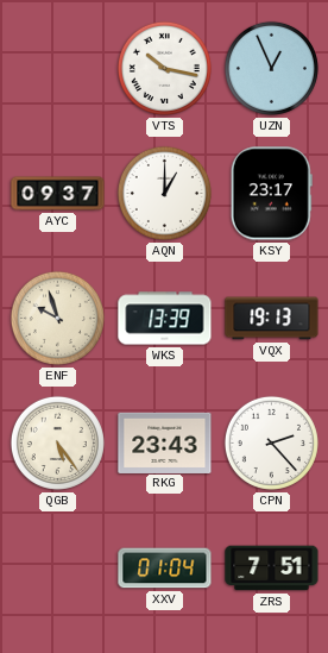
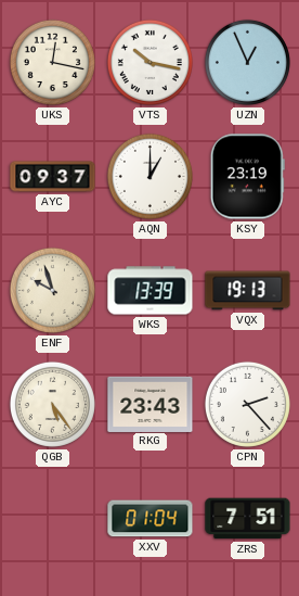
UKS: none -> 12:17 (52, 62)
KSY: 23:17 -> 23:19 (247, 177)
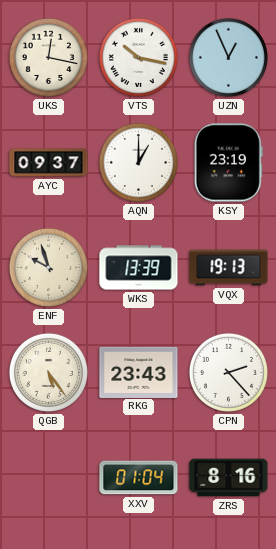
ZRS: 7:51 -> 8:16 (229, 478)
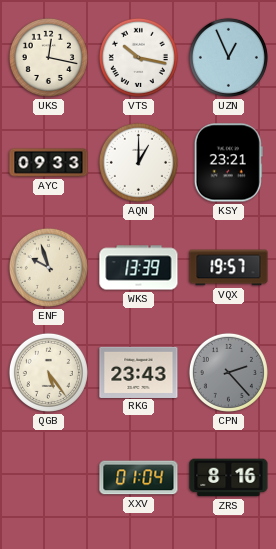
AYC: 09:37 -> 09:33 (49, 163)
KSY: 23:19 -> 23:21 (228, 163)
VQX: 19:13 -> 19:57 (229, 268)
CPN dial: white -> grey (228, 372)
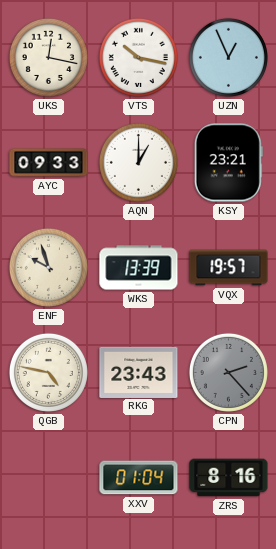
QGB: 5:24 -> 4:47 (48, 372)
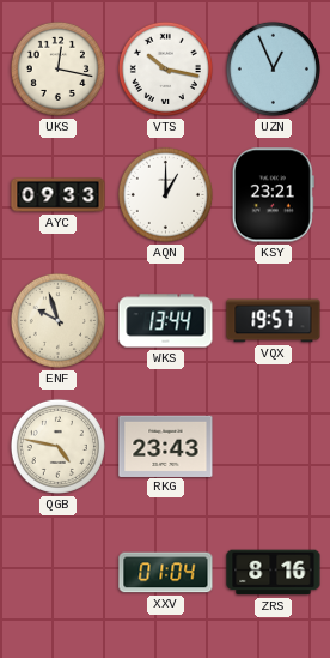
WKS: 13:39 -> 13:44 (166, 321)
CPN: 2:23 -> none (228, 372)
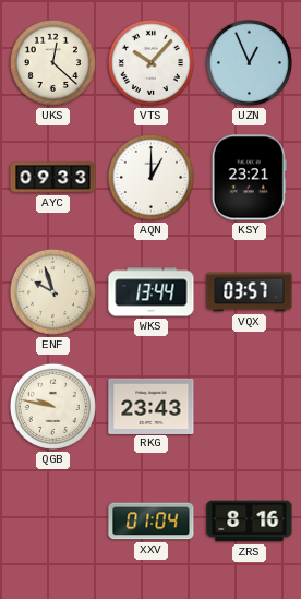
UKS: 12:17 -> 12:22 (52, 62)
VTS: 10:17 -> 10:07 (150, 62)
VQX: 19:57 -> 03:57 (250, 292)
QGB: 4:47 -> 9:47 (52, 406)
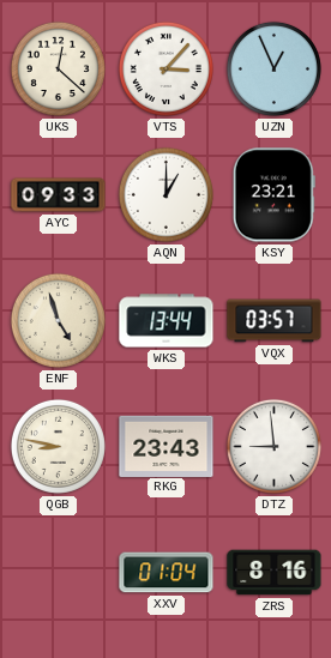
VTS: 10:07 -> 3:07 (165, 68)
ENF: 9:57 -> 4:57 (58, 320)
QGB: 9:47 -> 8:47 (58, 446)
DTZ: none -> 8:59 (273, 446)
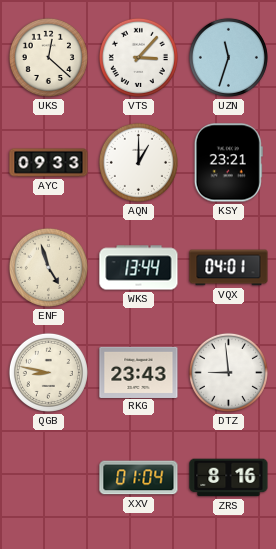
UZN: 12:56 -> 11:33 (228, 57)
VQX: 03:57 -> 04:01 (229, 268)
